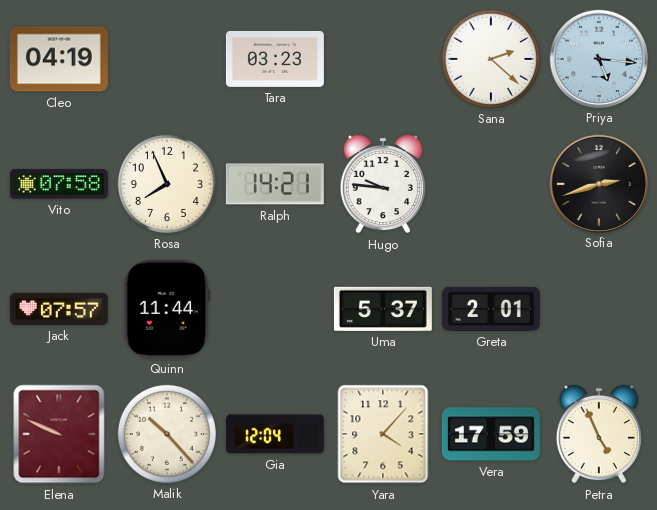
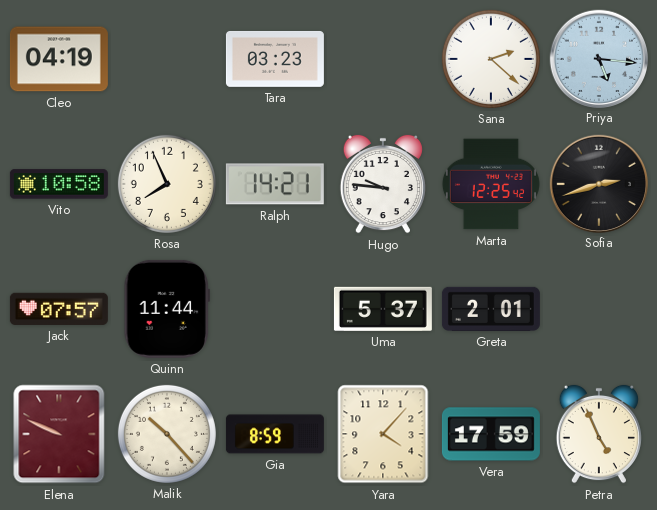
Vito: 07:58 -> 10:58 (59, 184)
Marta: none -> 12:25 (491, 184)
Gia: 12:04 -> 8:59 (275, 434)
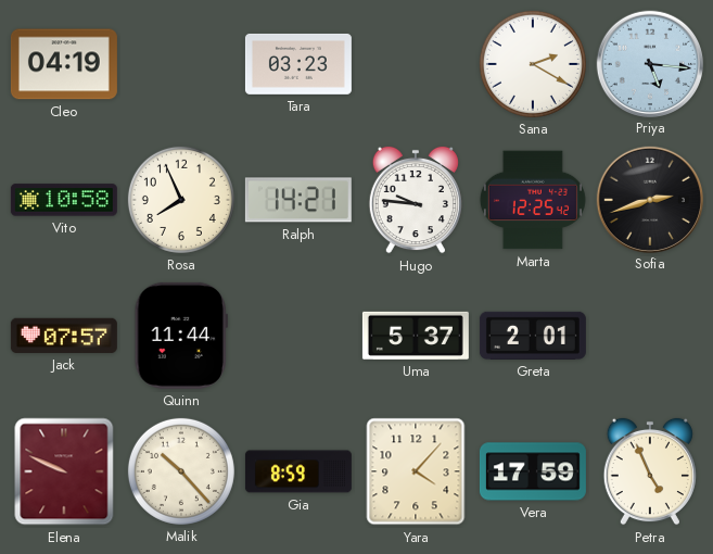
Sana: 2:22 -> 2:20 (533, 64)
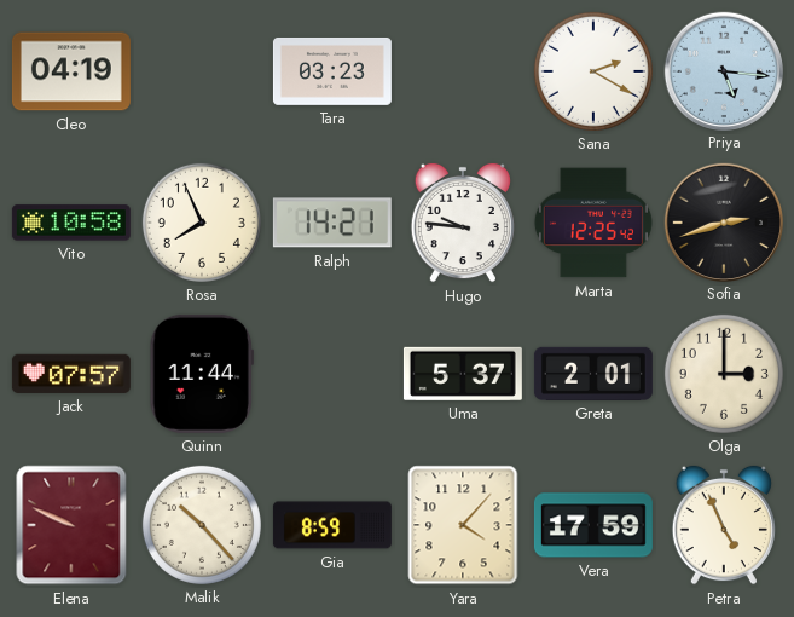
Olga: none -> 3:00 (724, 374)
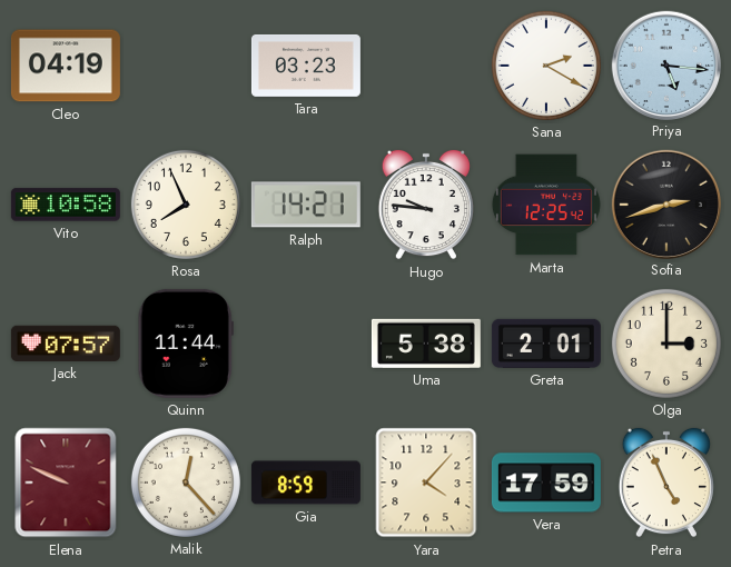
Uma: 5:37 -> 5:38 (426, 344)
Malik: 10:23 -> 12:23 (186, 483)
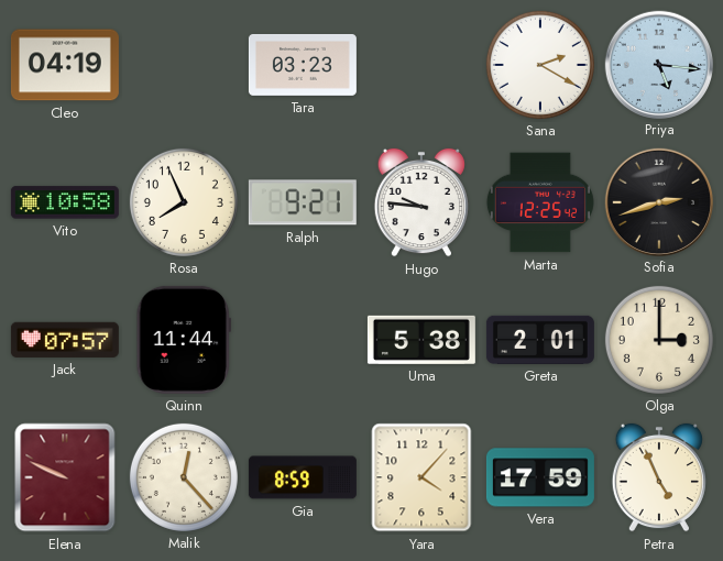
Ralph: 14:21 -> 9:21 (303, 202)
